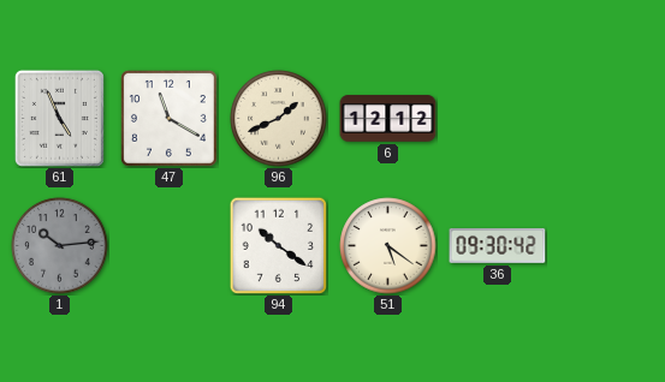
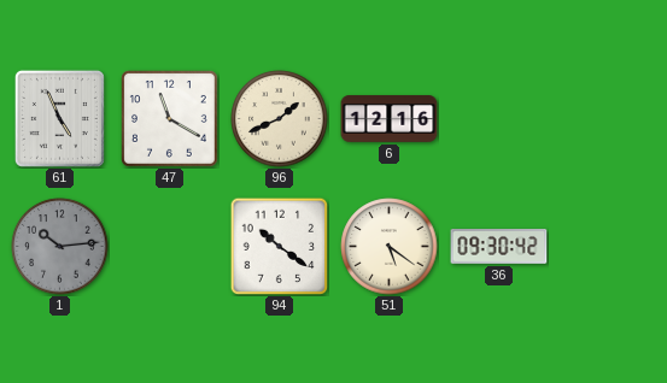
6: 12:12 -> 12:16 (390, 119)
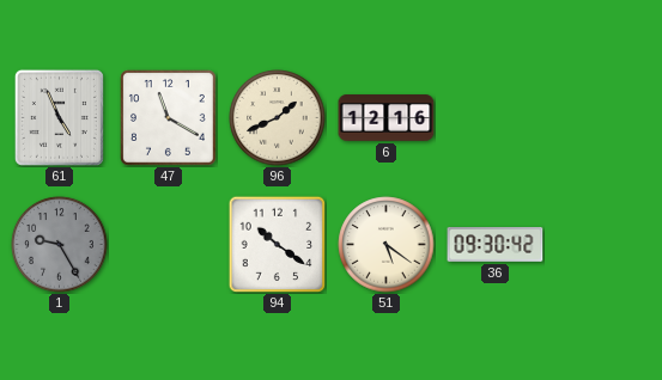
1: 10:14 -> 9:25 (60, 245)
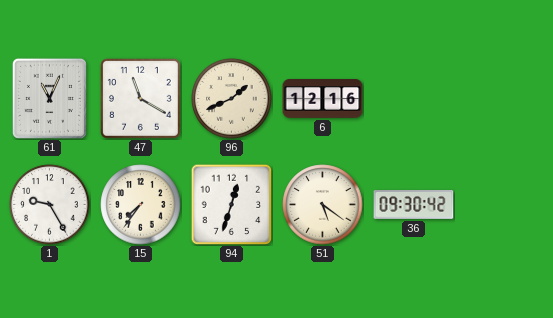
61: 4:56 -> 11:04 (49, 98)
1 dial: grey -> white (50, 205)
15: none -> 7:36 (141, 205)
94: 10:21 -> 12:33 (231, 204)
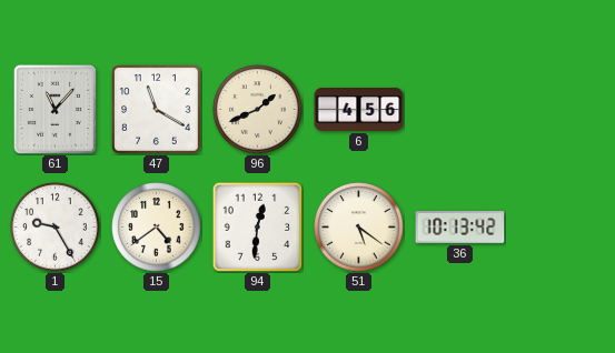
61: 11:04 -> 11:07 (54, 109)
6: 12:16 -> 4:56 (359, 110)
15: 7:36 -> 4:39 (157, 228)
94: 12:33 -> 12:31 (257, 226)
36: 09:30 -> 10:13 (460, 228)
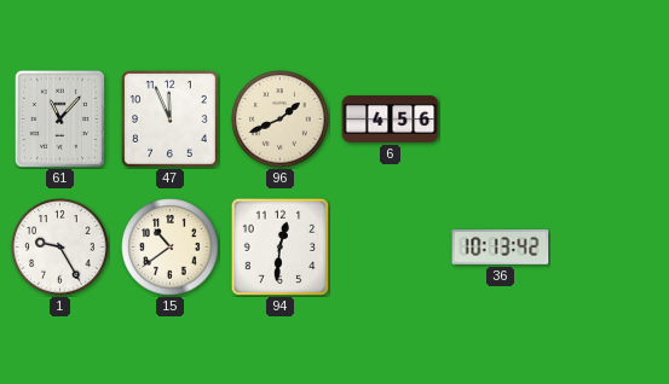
47: 11:20 -> 11:56 (169, 118)
15: 4:39 -> 10:39 (171, 248)
51: 5:21 -> none (359, 228)
